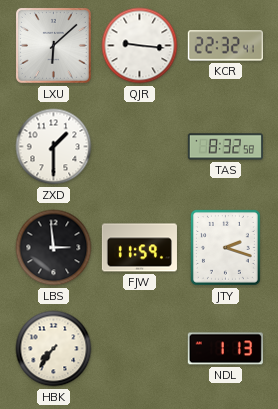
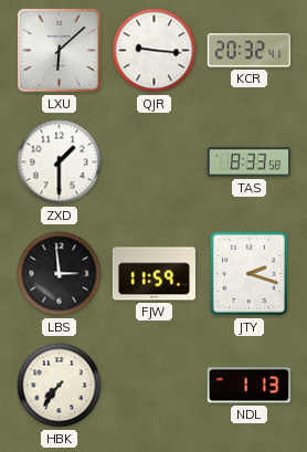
KCR: 22:32 -> 20:32 (248, 51)
TAS: 8:32 -> 8:33 (248, 162)
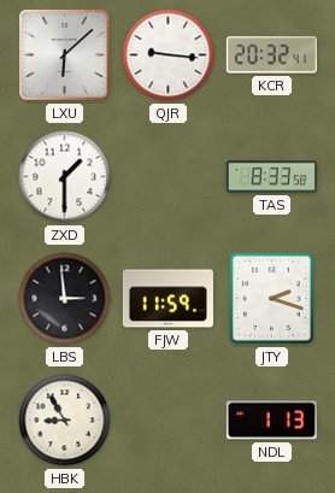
HBK: 7:36 -> 8:55 (65, 421)
